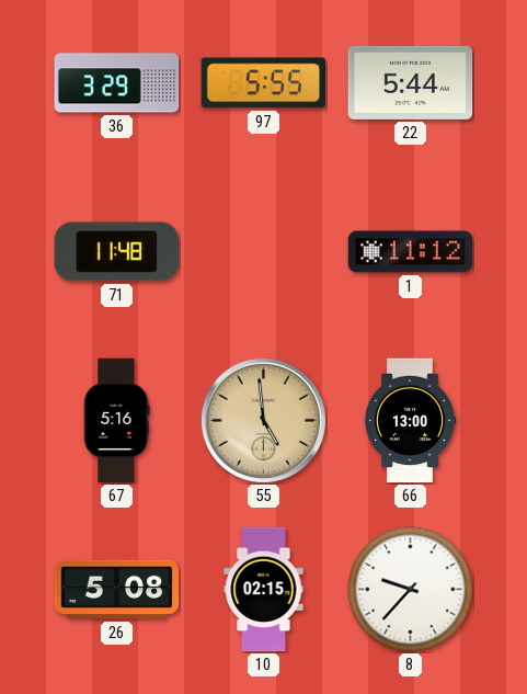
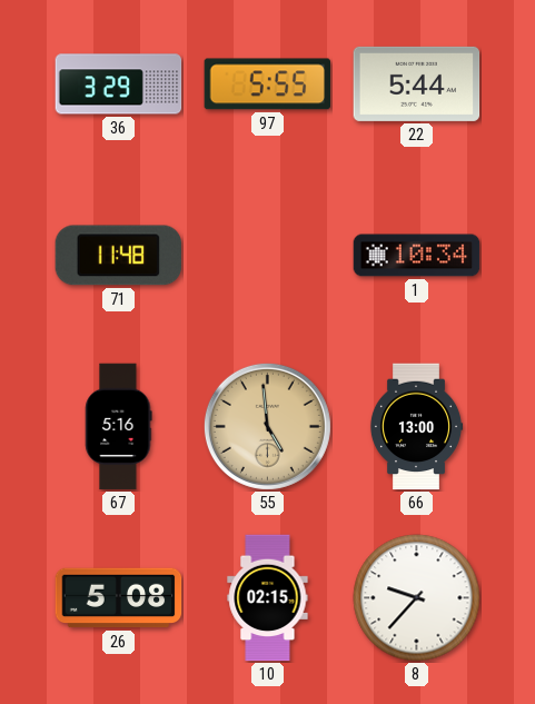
1: 11:12 -> 10:34 (417, 256)
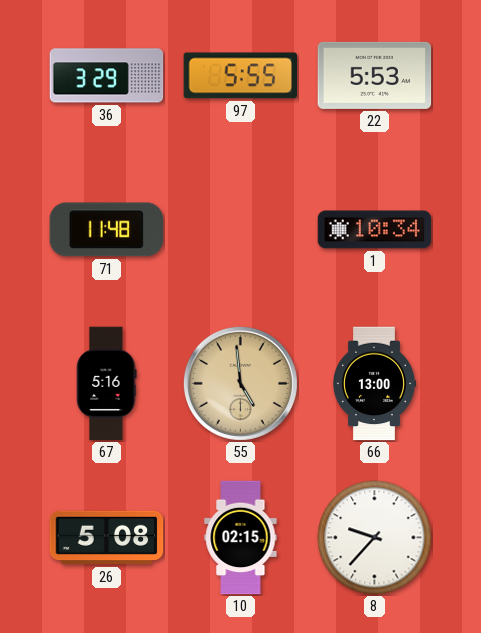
22: 5:44 -> 5:53 (375, 75)
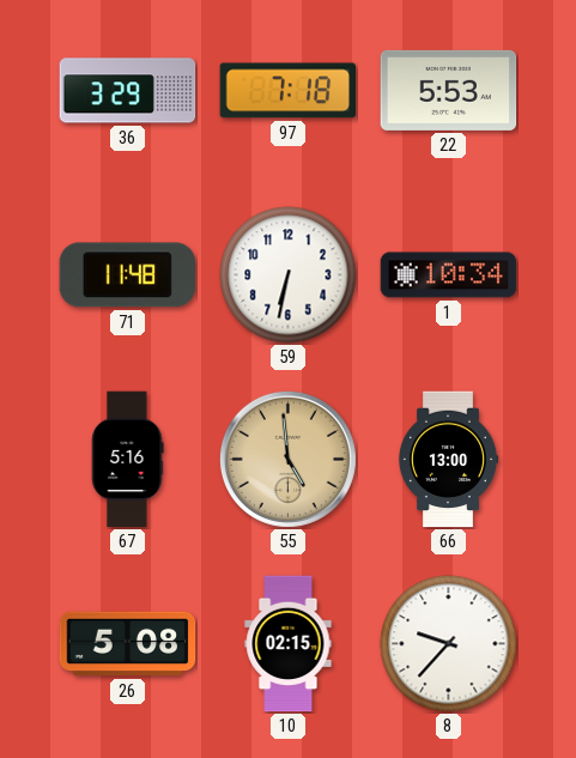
97: 5:55 -> 7:18 (289, 91)
59: none -> 6:32 (289, 275)
